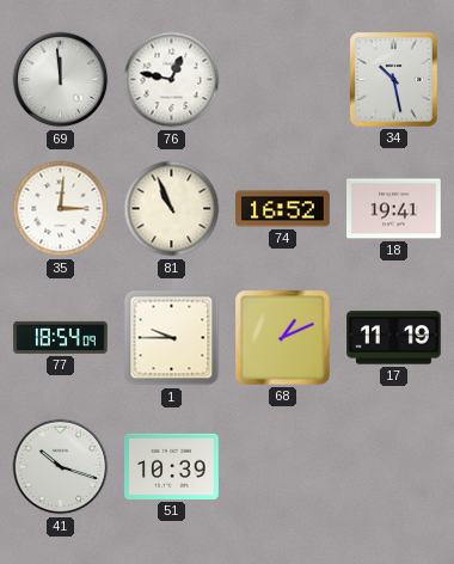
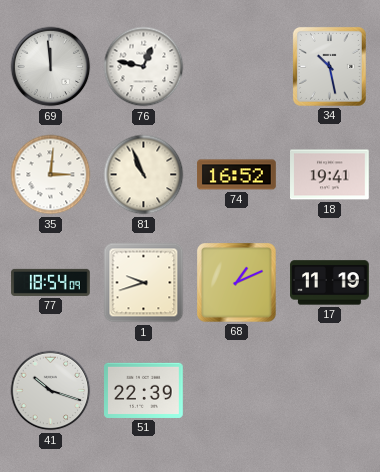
1: 9:45 -> 9:42 (144, 283)
51: 10:39 -> 22:39 (144, 390)
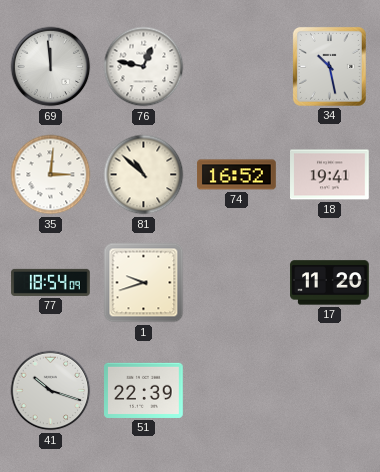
81: 10:56 -> 10:52 (144, 175)
68: 1:11 -> none (237, 283)
17: 11:19 -> 11:20 (330, 283)
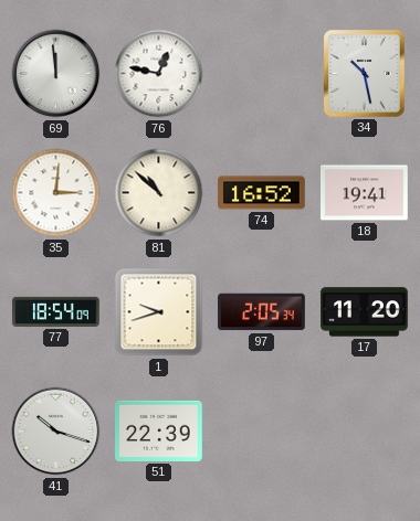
97: none -> 2:05 (262, 312)
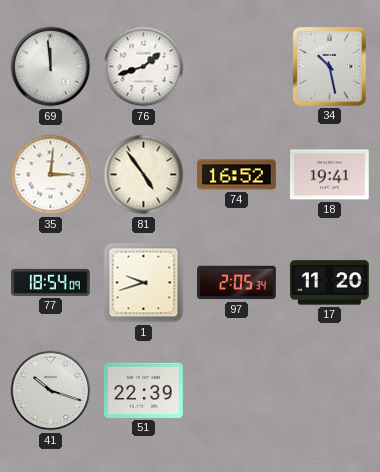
76: 12:47 -> 1:42 (144, 67)
81: 10:52 -> 4:54 (144, 175)
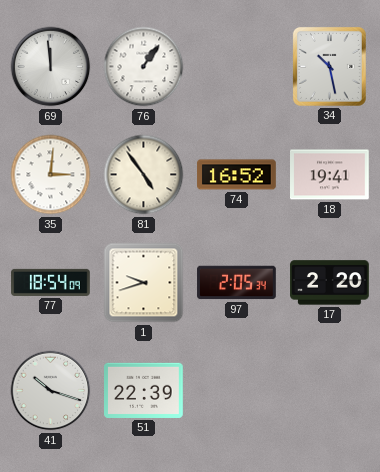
76: 1:42 -> 1:06 (144, 67)
17: 11:20 -> 2:20 (330, 283)
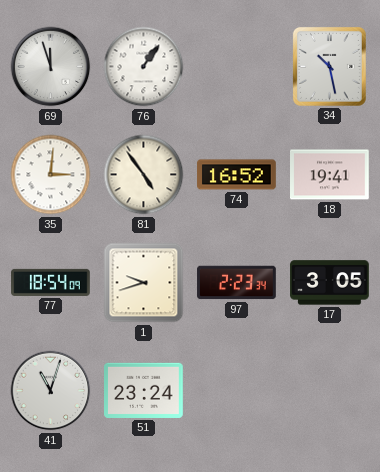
69: 11:59 -> 11:57 (51, 67)
97: 2:05 -> 2:23 (237, 283)
17: 2:20 -> 3:05 (330, 283)
41: 10:18 -> 11:03 (51, 391)
51: 22:39 -> 23:24 (144, 390)
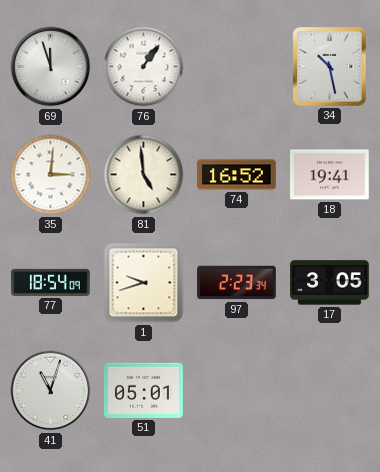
81: 4:54 -> 4:59 (144, 175)
51: 23:24 -> 05:01 (144, 390)
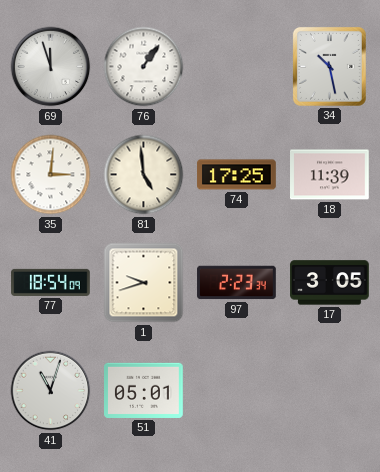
74: 16:52 -> 17:25 (237, 175)
18: 19:41 -> 11:39 (330, 175)
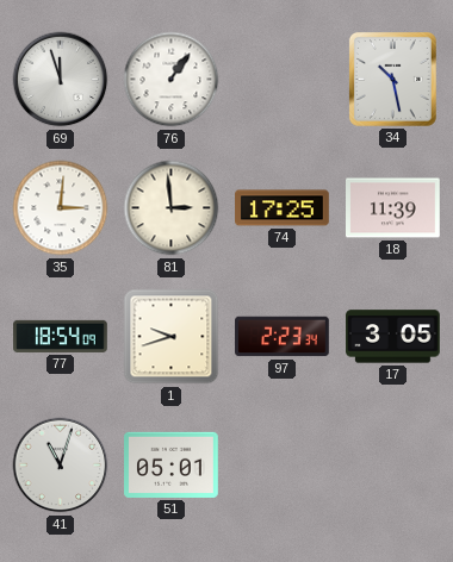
81: 4:59 -> 2:59 (172, 208)
